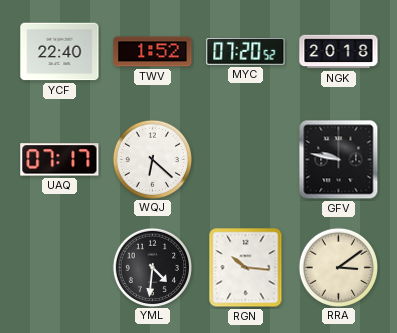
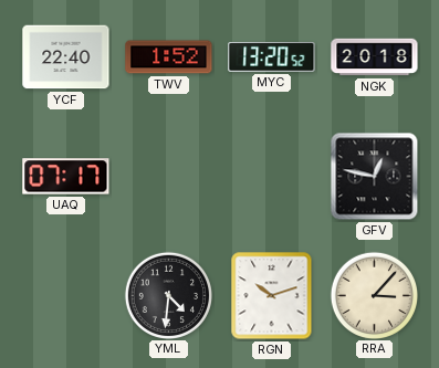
MYC: 07:20 -> 13:20 (272, 57)
WQJ: 6:22 -> none (152, 159)
GFV: 9:47 -> 12:47 (375, 177)
RGN: 10:16 -> 10:12 (272, 296)
RRA: 3:09 -> 3:07 (374, 295)
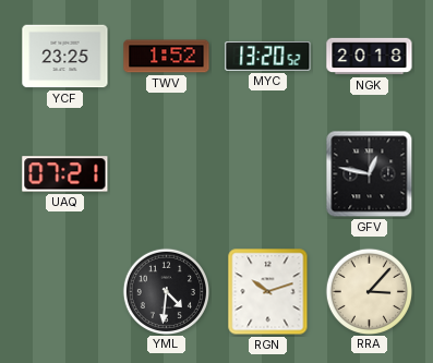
YCF: 22:40 -> 23:25 (65, 57)
UAQ: 07:17 -> 07:21 (65, 174)
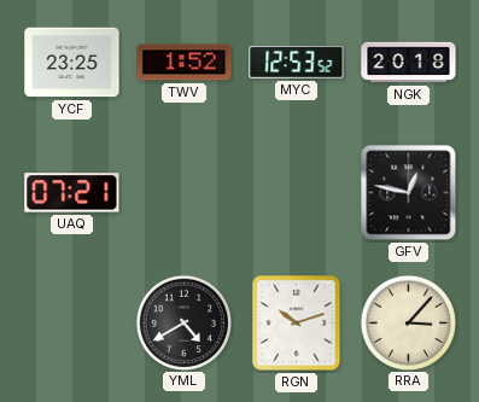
MYC: 13:20 -> 12:53 (297, 63)
YML: 4:31 -> 4:40 (183, 322)
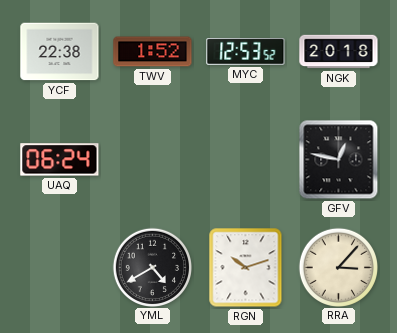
YCF: 23:25 -> 22:38 (60, 52)
UAQ: 07:21 -> 06:24 (60, 160)
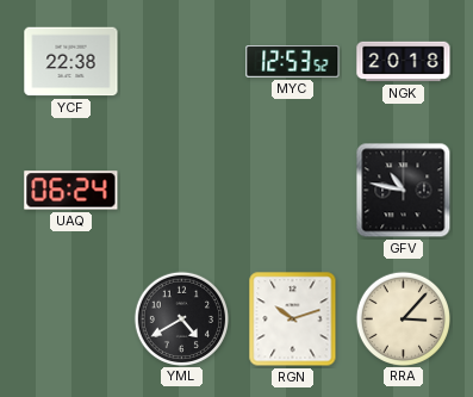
TWV: 1:52 -> none (153, 52)
GFV: 12:47 -> 10:47 (404, 191)
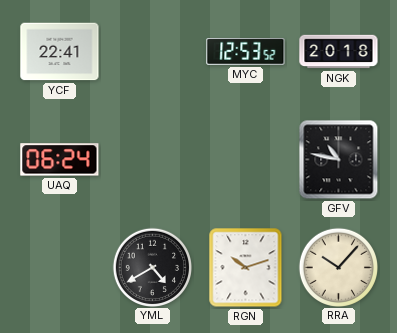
YCF: 22:38 -> 22:41 (60, 52)
RRA: 3:07 -> 10:07 (338, 267)
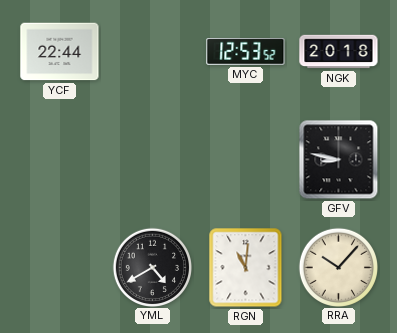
YCF: 22:41 -> 22:44 (60, 52)
UAQ: 06:24 -> none (60, 160)
GFV: 10:47 -> 8:47 (339, 160)
RGN: 10:12 -> 11:01 (246, 268)
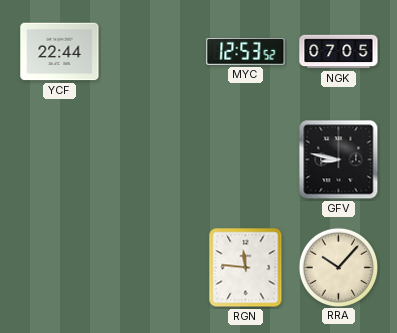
NGK: 20:18 -> 07:05 (339, 52)
YML: 4:40 -> none (152, 267)
RGN: 11:01 -> 11:46 (246, 268)
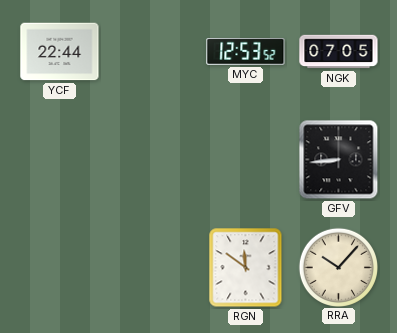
GFV: 8:47 -> 8:44 (339, 160)
RGN: 11:46 -> 11:51 (246, 268)
